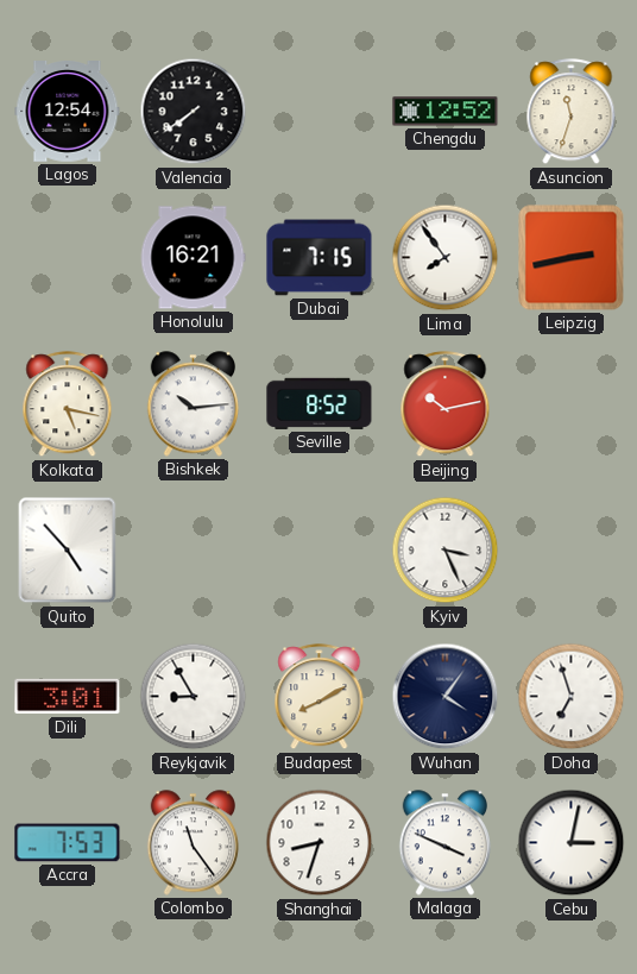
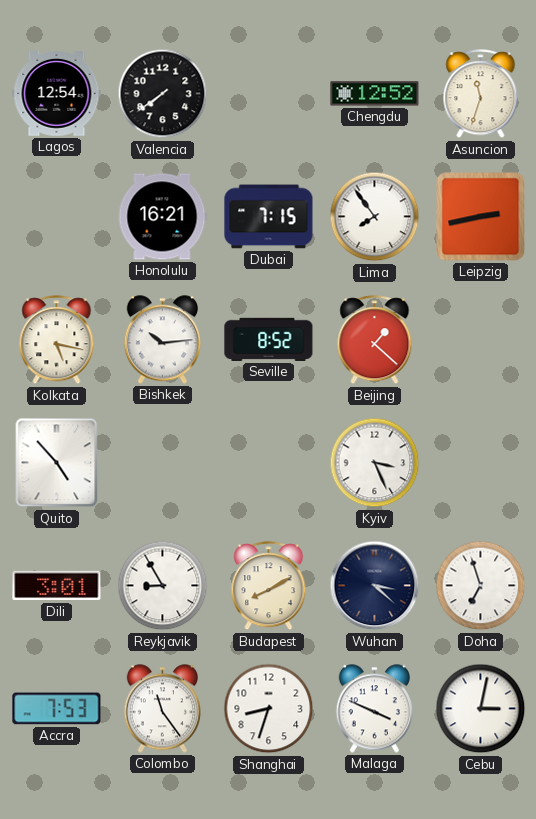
Beijing: 10:13 -> 1:22 (375, 340)
Wuhan: 4:06 -> 3:22 (375, 586)
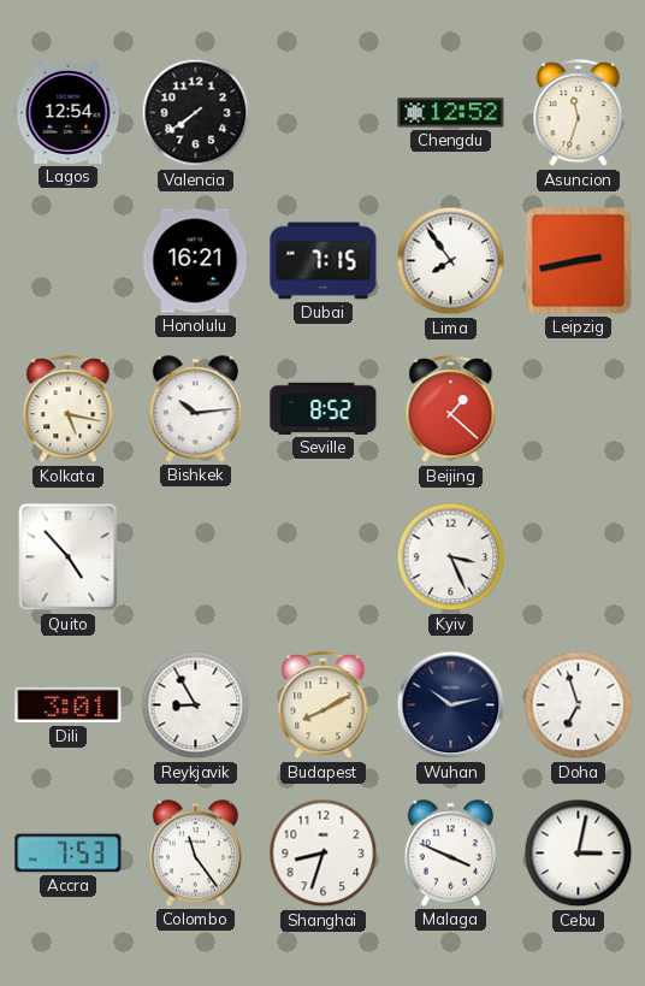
Wuhan: 3:22 -> 10:13 (451, 705)
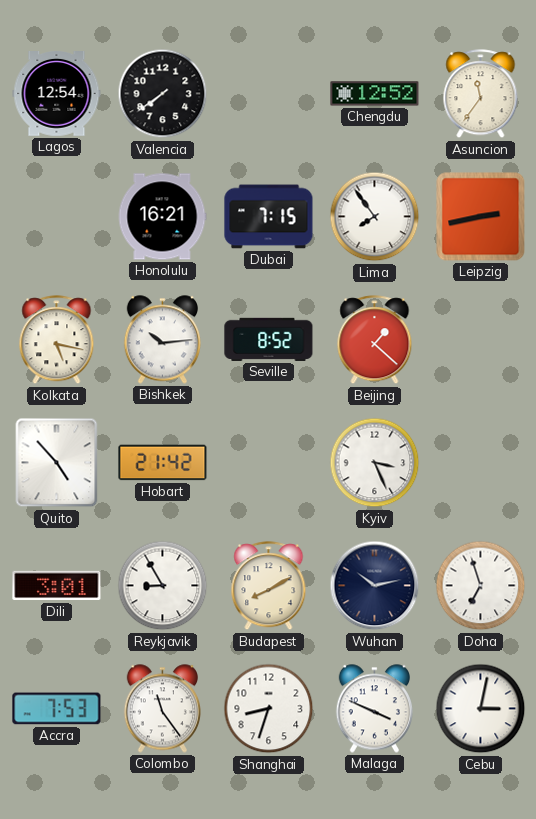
Asuncion: 11:33 -> 11:36 (481, 94)
Hobart: none -> 21:42 (163, 463)
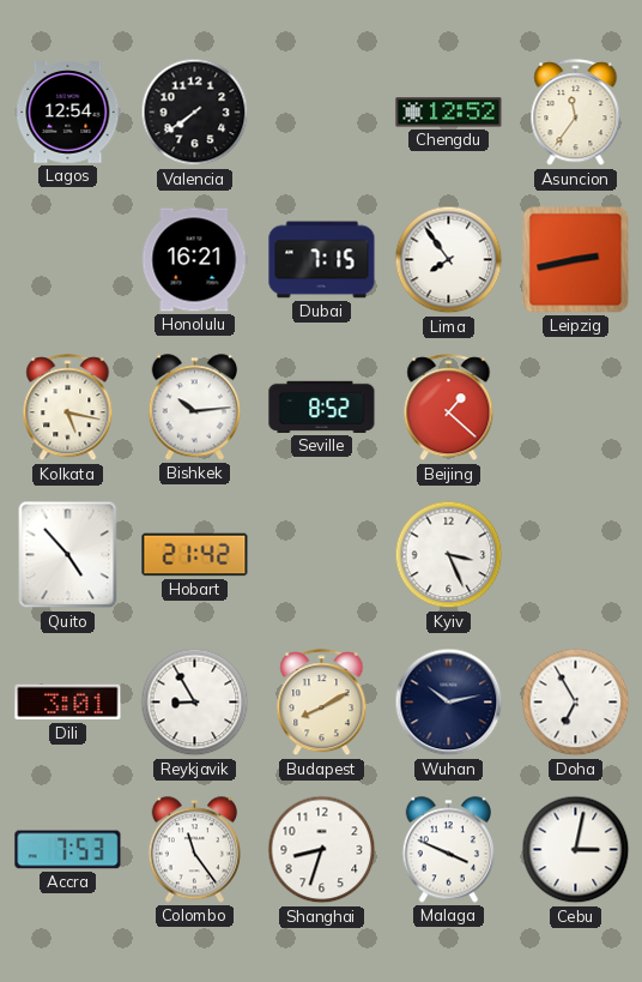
Doha: 6:57 -> 6:55 (576, 703)
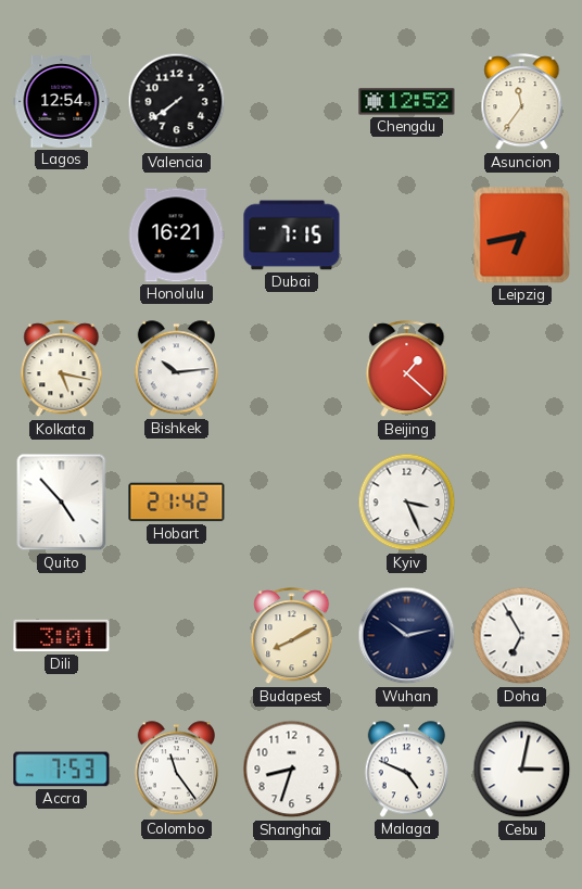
Lima: 7:54 -> none (449, 260)
Leipzig: 2:43 -> 6:43 (522, 236)
Seville: 8:52 -> none (322, 406)
Reykjavik: 8:55 -> none (195, 703)
Malaga: 3:49 -> 4:49 (406, 770)
